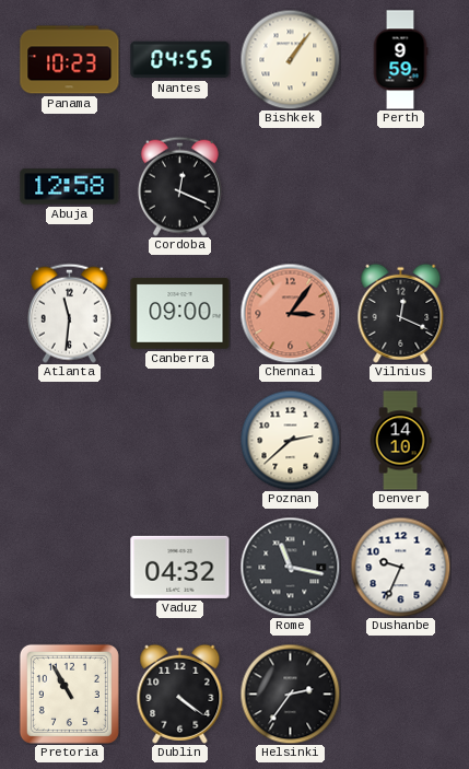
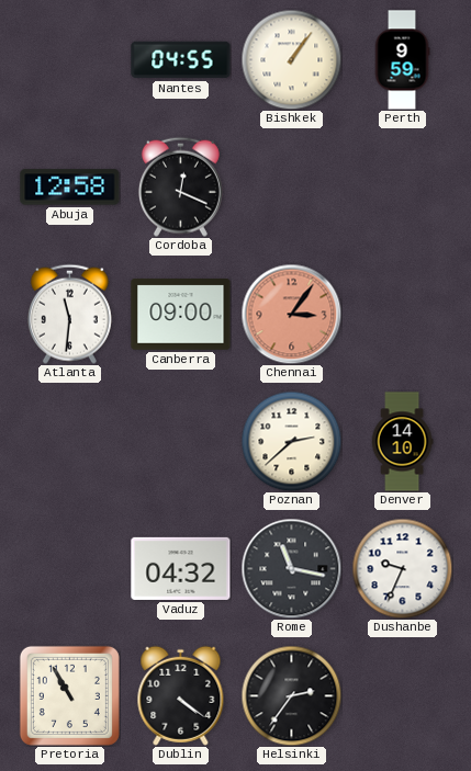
Panama: 10:23 -> none (70, 60)
Vilnius: 12:19 -> none (401, 313)
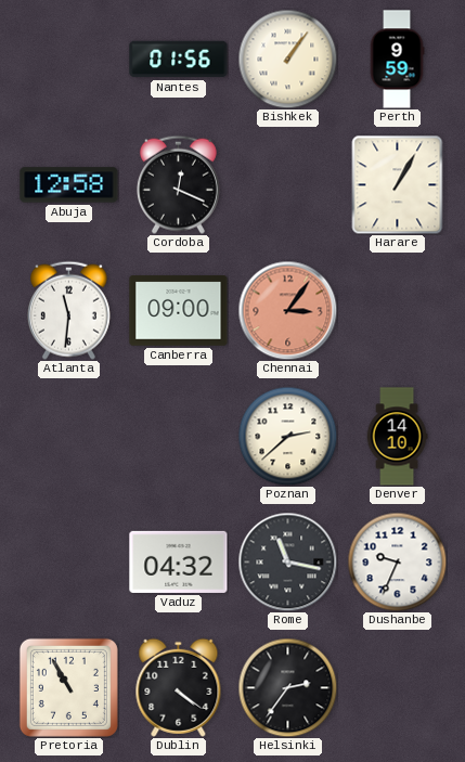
Nantes: 04:55 -> 01:56 (179, 60)
Harare: none -> 1:05 (398, 184)
